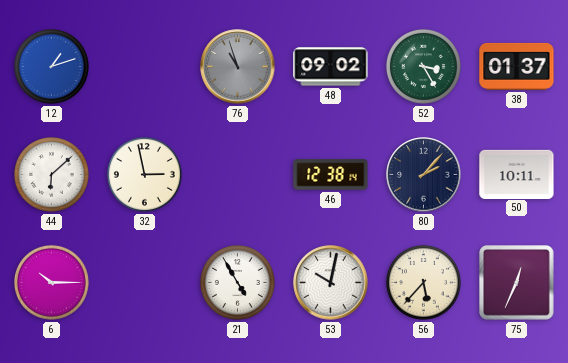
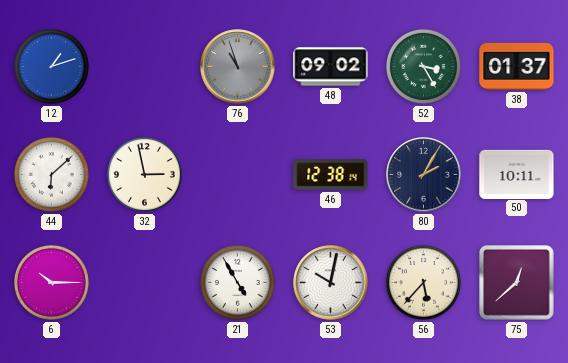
80: 2:07 -> 2:05 (424, 175)
75: 12:34 -> 12:38 (517, 283)
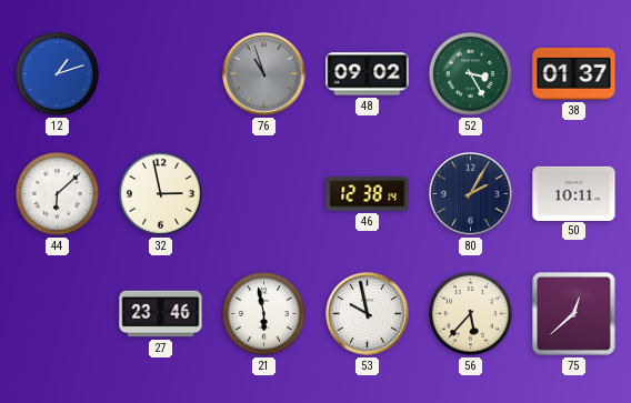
6: 10:15 -> none (51, 282)
27: none -> 23:46 (161, 314)
21: 4:55 -> 5:58 (263, 313)
53: 10:02 -> 9:58 (368, 314)
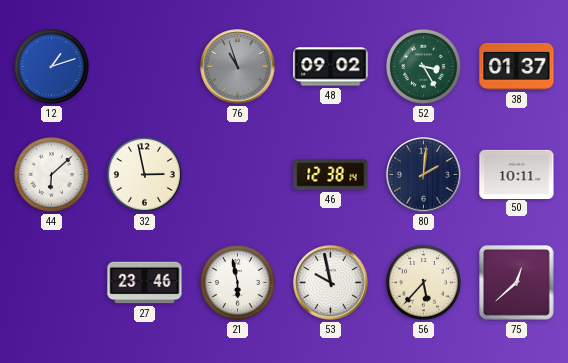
80: 2:05 -> 2:01 (424, 175)
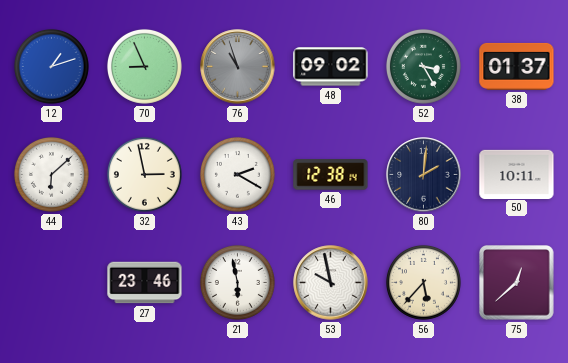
70: none -> 8:56 (144, 66)
43: none -> 2:20 (237, 174)
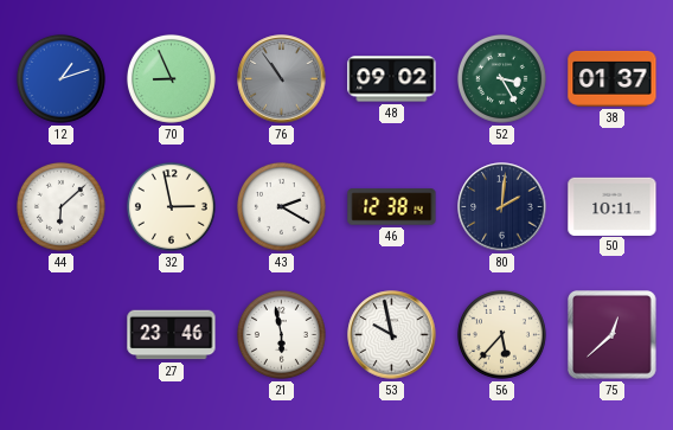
76: 10:57 -> 10:54 (282, 79)
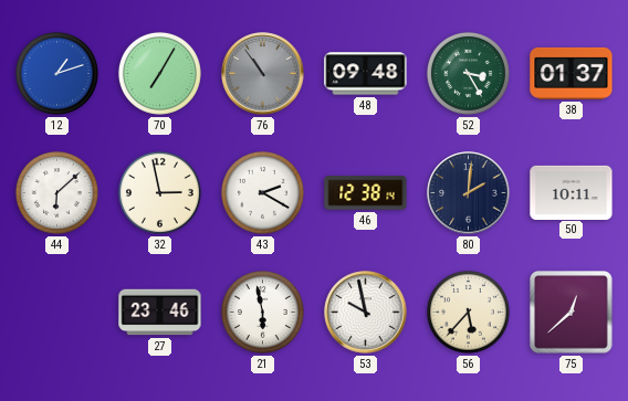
70: 8:56 -> 7:05 (159, 73)
48: 09:02 -> 09:48 (366, 74)
